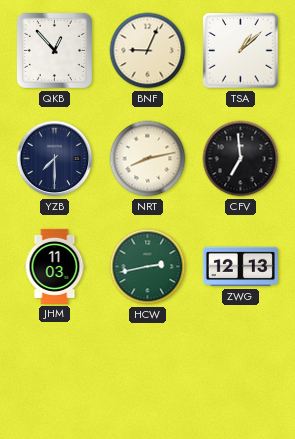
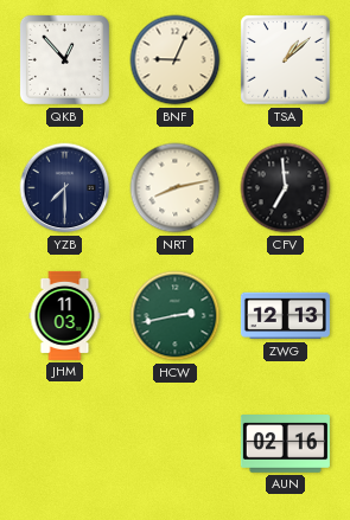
AUN: none -> 02:16 (285, 444)
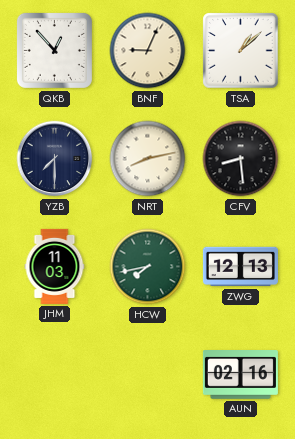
CFV: 6:59 -> 8:29 (241, 159)
HCW: 2:43 -> 7:43 (148, 267)
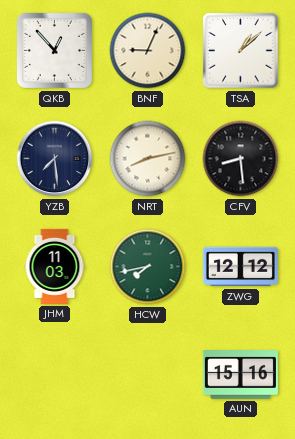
YZB: 7:30 -> 7:29 (55, 159)
ZWG: 12:13 -> 12:12 (240, 267)
AUN: 02:16 -> 15:16 (240, 375)
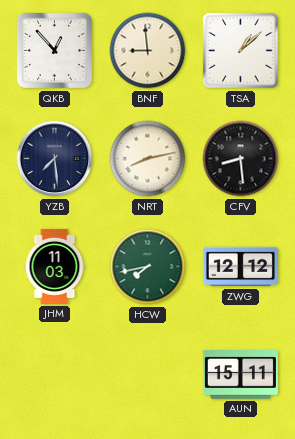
BNF: 9:04 -> 8:59 (148, 51)
AUN: 15:16 -> 15:11 (240, 375)
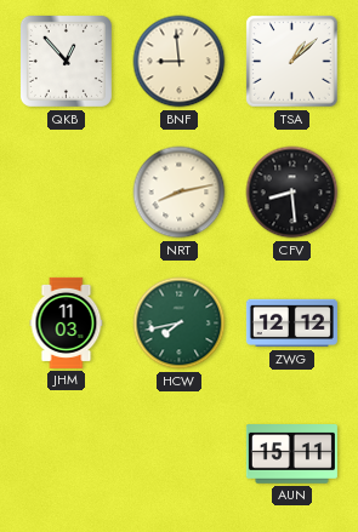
YZB: 7:29 -> none (55, 159)
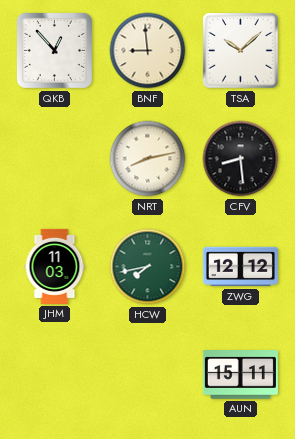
TSA: 1:08 -> 10:08 (241, 51)
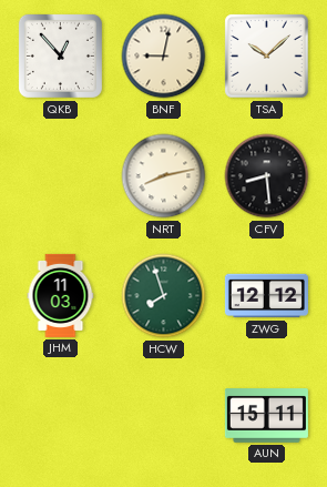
BNF: 8:59 -> 9:02 (164, 57)
HCW: 7:43 -> 7:57 (164, 296)
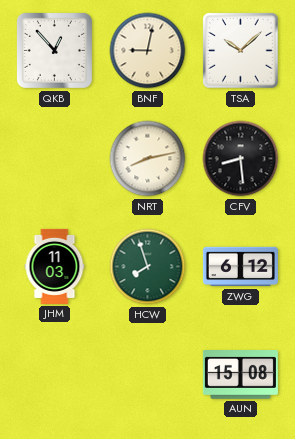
ZWG: 12:12 -> 6:12 (240, 267)
AUN: 15:11 -> 15:08 (240, 375)
